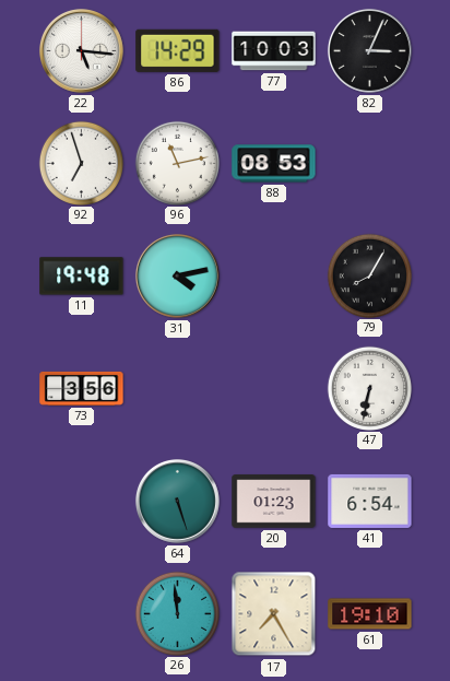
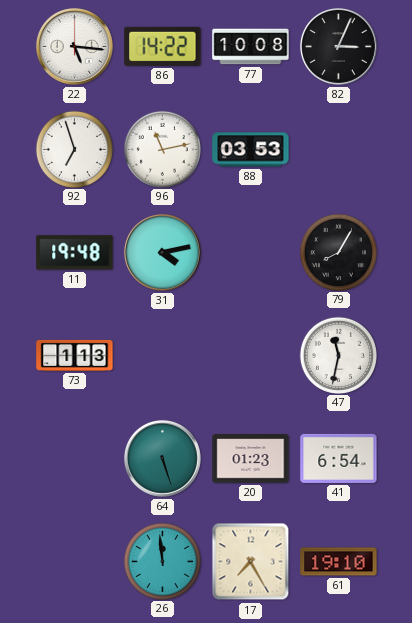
86: 14:29 -> 14:22 (163, 46)
77: 10:03 -> 10:08 (251, 47)
88: 08:53 -> 03:53 (251, 150)
73: 3:56 -> 1:13 (75, 355)
47: 6:32 -> 11:32 (338, 355)
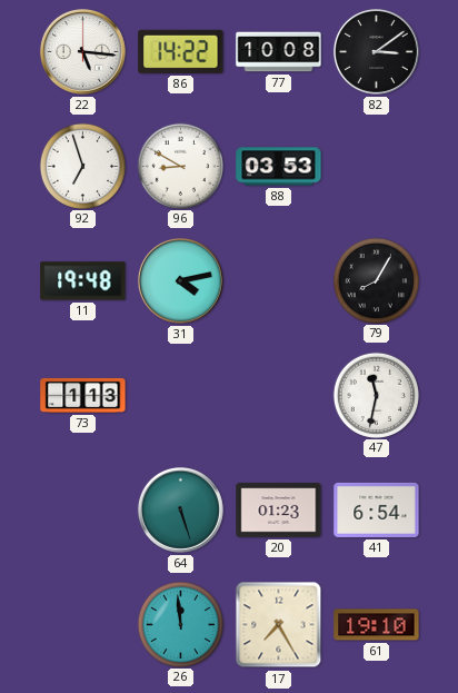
82: 3:04 -> 3:09 (376, 51)
96: 11:13 -> 8:50 (180, 166)
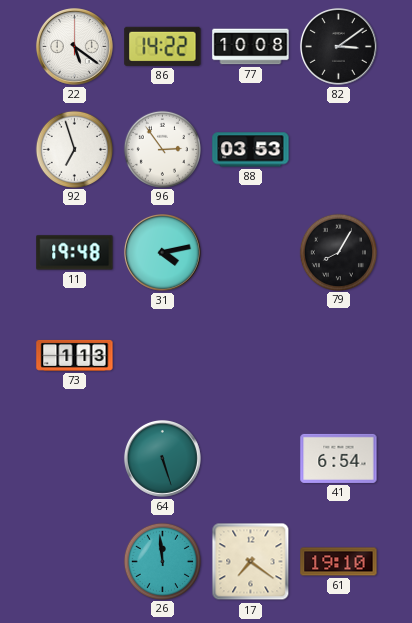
22: 5:16 -> 5:21 (74, 46)
96: 8:50 -> 2:54 (162, 149)
47: 11:32 -> none (376, 395)
20: 01:23 -> none (279, 511)
17: 7:25 -> 7:21 (251, 562)
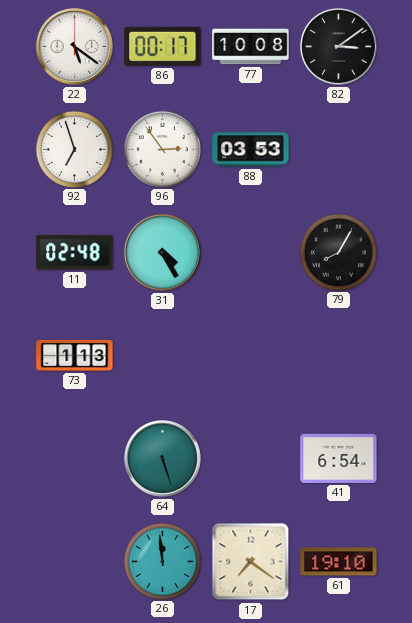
86: 14:22 -> 00:17 (163, 46)
11: 19:48 -> 02:48 (75, 253)
31: 4:13 -> 4:25 (162, 252)
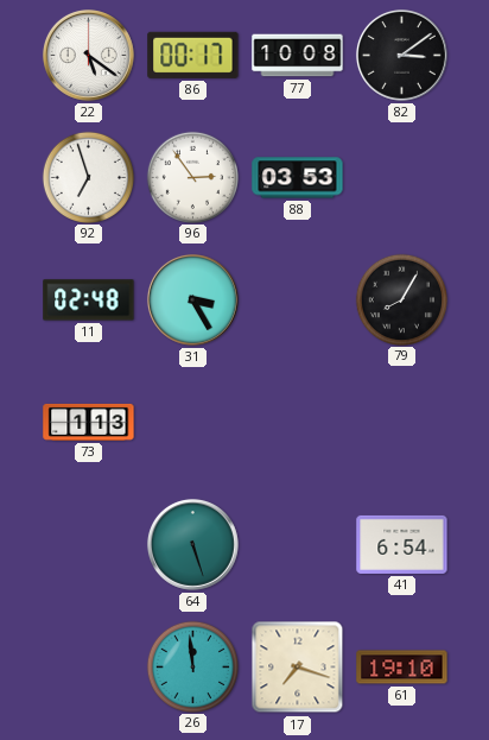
31: 4:25 -> 3:25 (192, 299)
17: 7:21 -> 7:18 (298, 668)
